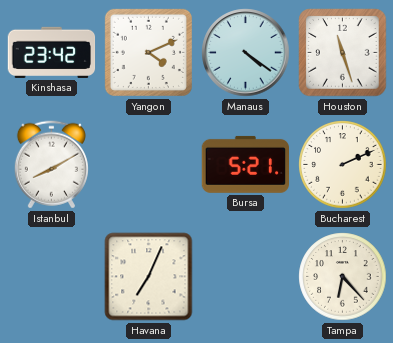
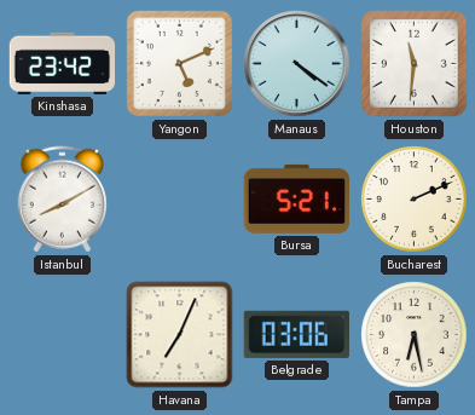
Yangon: 4:11 -> 5:11 (179, 63)
Houston: 11:27 -> 11:31 (415, 64)
Belgrade: none -> 03:06 (296, 334)
Tampa: 6:23 -> 6:28 (415, 335)
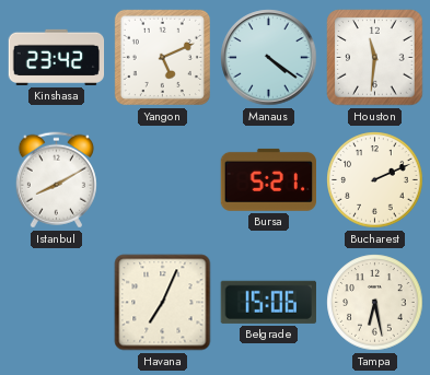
Belgrade: 03:06 -> 15:06 (268, 302)
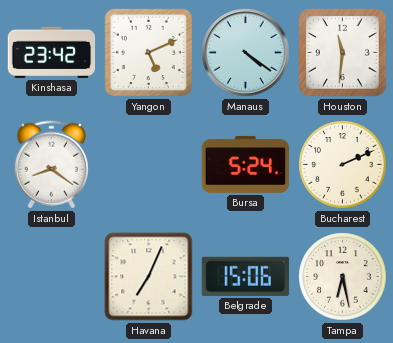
Istanbul: 8:10 -> 8:21 (51, 165)
Bursa: 5:21 -> 5:24 (245, 164)
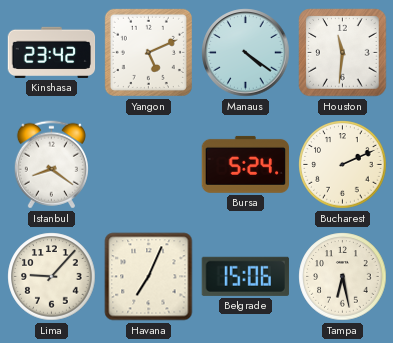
Lima: none -> 9:07 (52, 277)
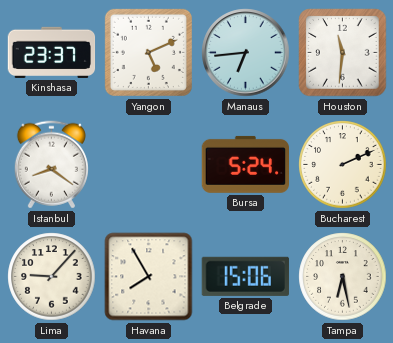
Kinshasa: 23:42 -> 23:37 (52, 52)
Manaus: 4:21 -> 6:44 (246, 53)
Havana: 7:04 -> 7:55 (149, 277)
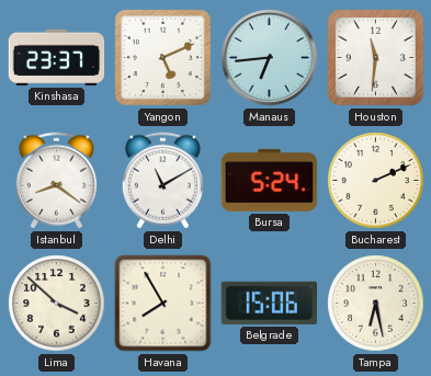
Delhi: none -> 11:10 (162, 181)
Lima: 9:07 -> 3:52 (57, 304)
